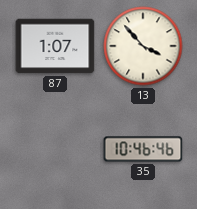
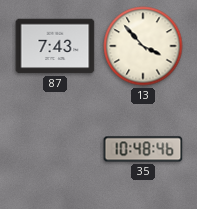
87: 1:07 -> 7:43 (55, 46)
35: 10:46 -> 10:48 (143, 149)
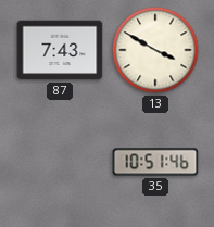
13: 3:53 -> 3:50 (155, 50)
35: 10:48 -> 10:51 (155, 162)
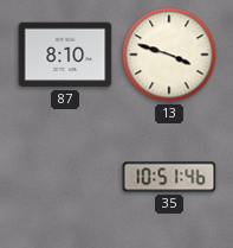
87: 7:43 -> 8:10 (65, 55)
13: 3:50 -> 3:48 (169, 55)
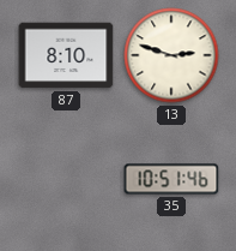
13: 3:48 -> 2:48 (171, 55)
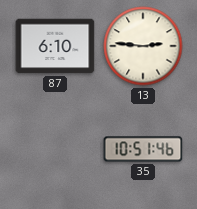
87: 8:10 -> 6:10 (55, 46)
13: 2:48 -> 2:46 (143, 46)
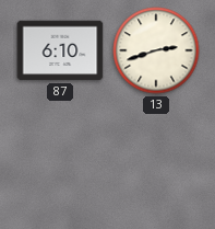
13: 2:46 -> 2:42 (156, 50)
35: 10:51 -> none (143, 149)
